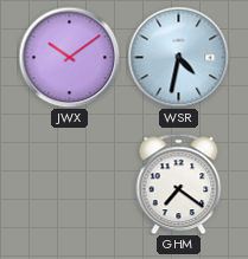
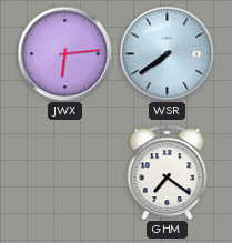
JWX: 10:09 -> 6:14 (64, 53)
WSR: 4:32 -> 7:39 (167, 53)
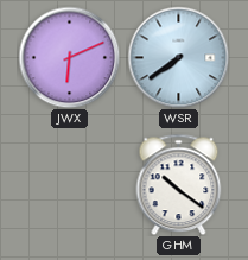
JWX: 6:14 -> 6:11 (69, 57)
GHM: 7:21 -> 10:21 (179, 184)
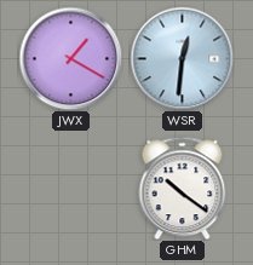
JWX: 6:11 -> 1:20 (70, 58)
WSR: 7:39 -> 12:31 (182, 58)
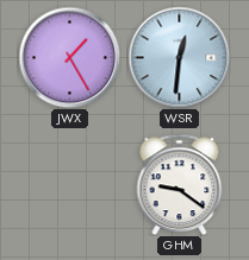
JWX: 1:20 -> 1:25 (69, 57)
GHM: 10:21 -> 9:21 (180, 184)
